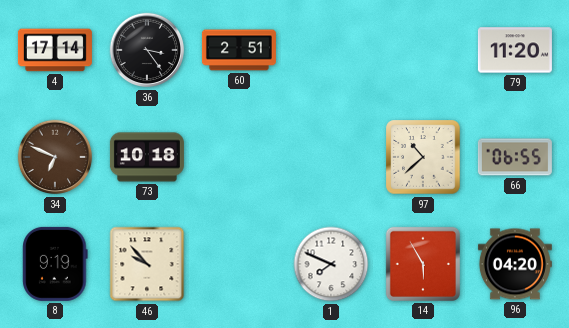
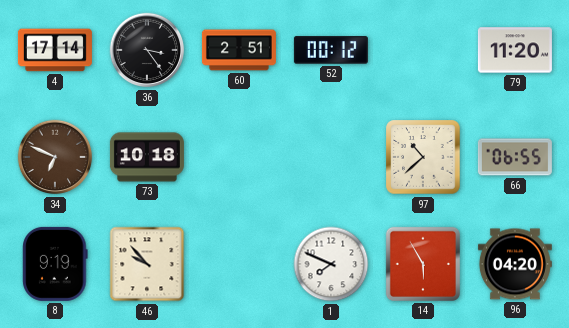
52: none -> 00:12 (331, 50)
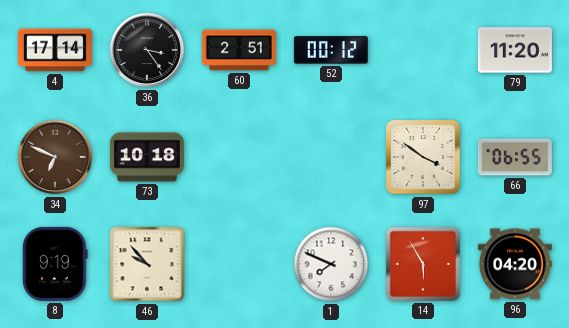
97: 10:38 -> 3:51 (423, 157)
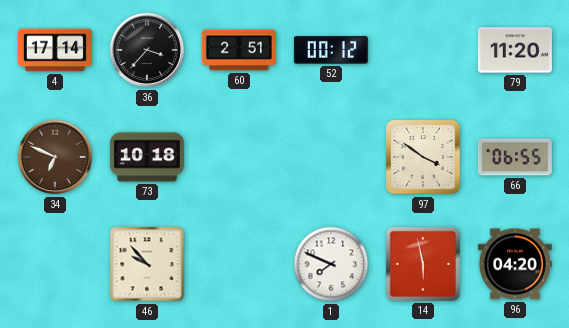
36: 3:24 -> 3:37 (147, 50)
8: 9:19 -> none (55, 264)
14: 5:55 -> 5:58 (423, 264)
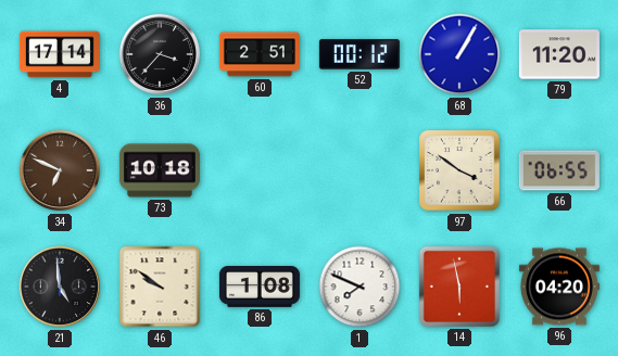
68: none -> 1:05 (459, 54)
21: none -> 4:59 (60, 287)
46: 9:53 -> 9:51 (160, 287)
86: none -> 1:08 (260, 288)
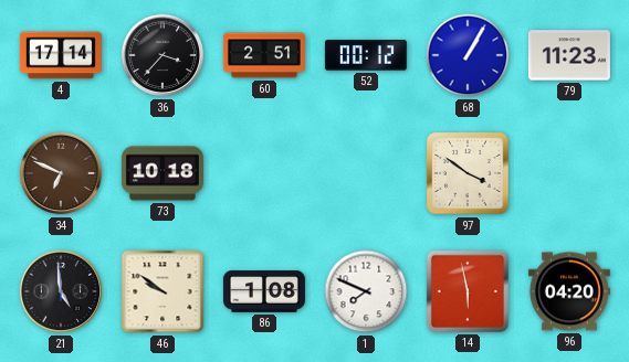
79: 11:20 -> 11:23 (569, 55)
66: 06:55 -> none (559, 170)
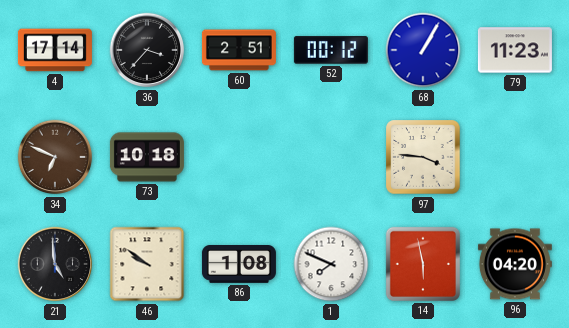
97: 3:51 -> 3:46 (423, 157)
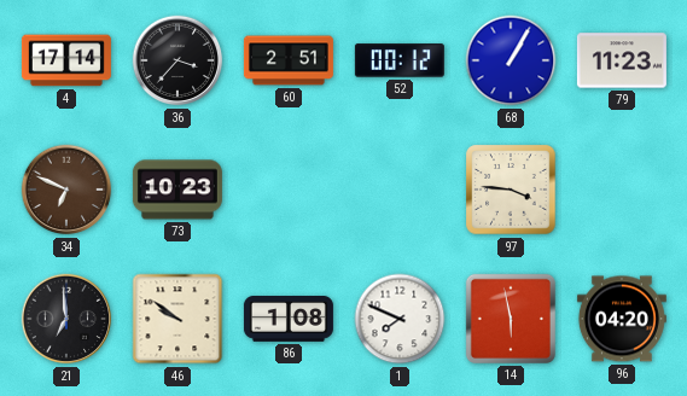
73: 10:18 -> 10:23 (177, 190)
21: 4:59 -> 6:59 (66, 319)
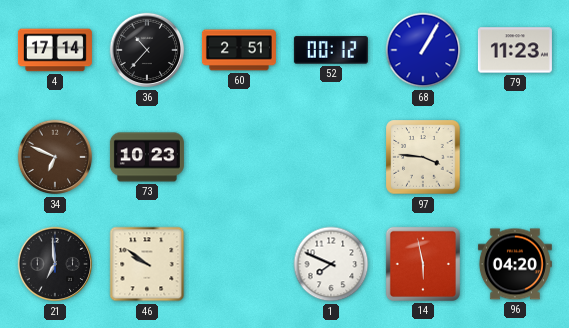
36: 3:37 -> 10:37 (147, 50)
86: 1:08 -> none (289, 320)
